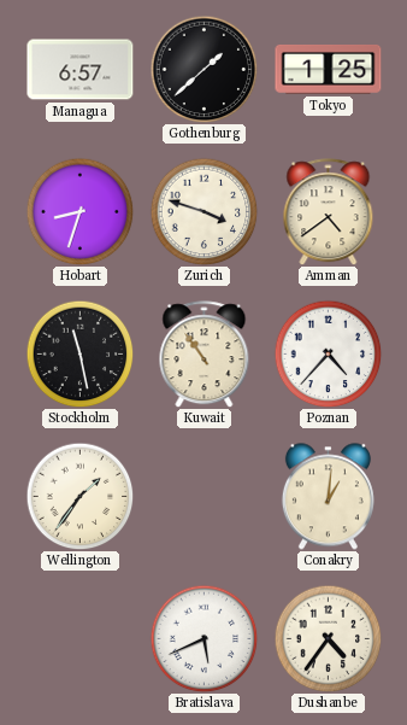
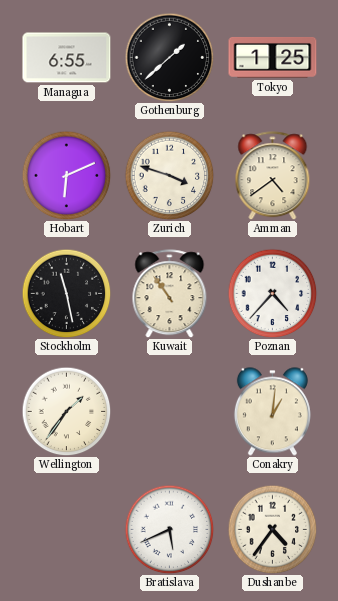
Managua: 6:57 -> 6:55 (67, 58)
Hobart: 8:33 -> 6:11 (66, 175)
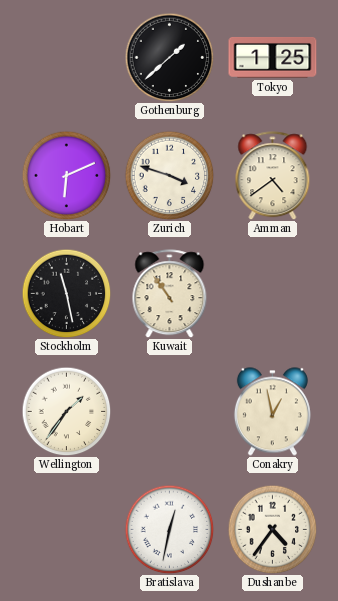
Managua: 6:55 -> none (67, 58)
Poznan: 4:37 -> none (272, 293)
Conakry: 1:01 -> 12:58 (272, 412)
Bratislava: 5:41 -> 12:32 (169, 529)
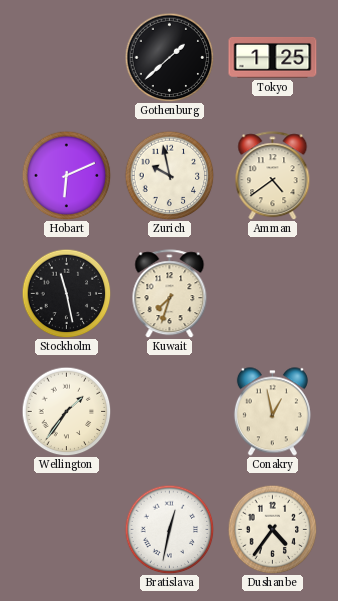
Zurich: 3:48 -> 9:58 (169, 175)
Kuwait: 10:54 -> 7:33 (170, 294)
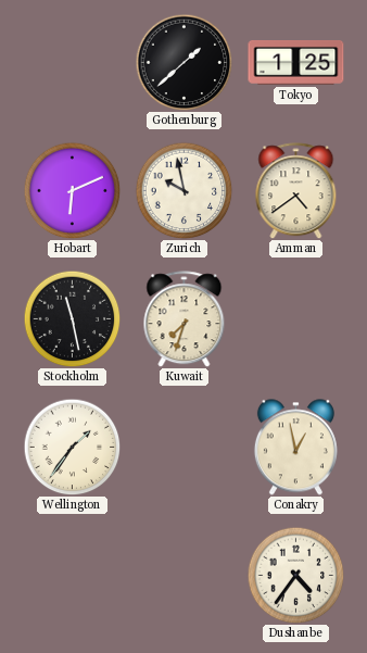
Bratislava: 12:32 -> none (169, 529)
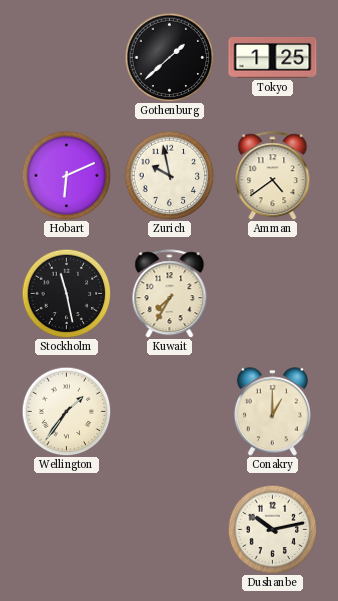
Kuwait: 7:33 -> 7:35 (170, 294)
Conakry: 12:58 -> 1:00 (272, 412)
Dushanbe: 4:36 -> 10:13 (272, 529)
